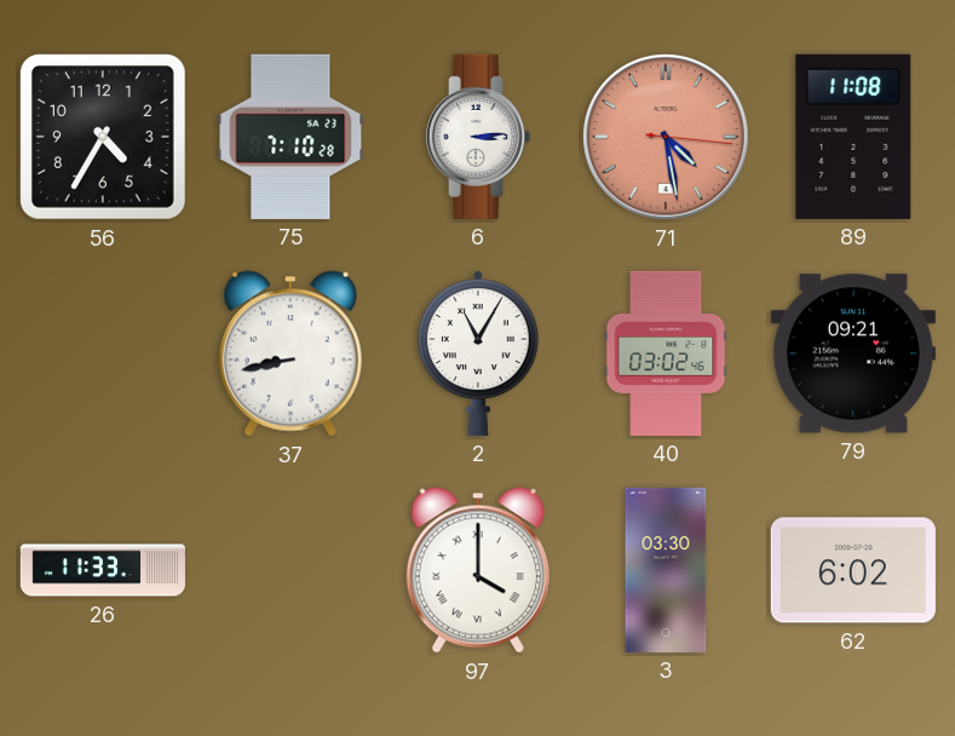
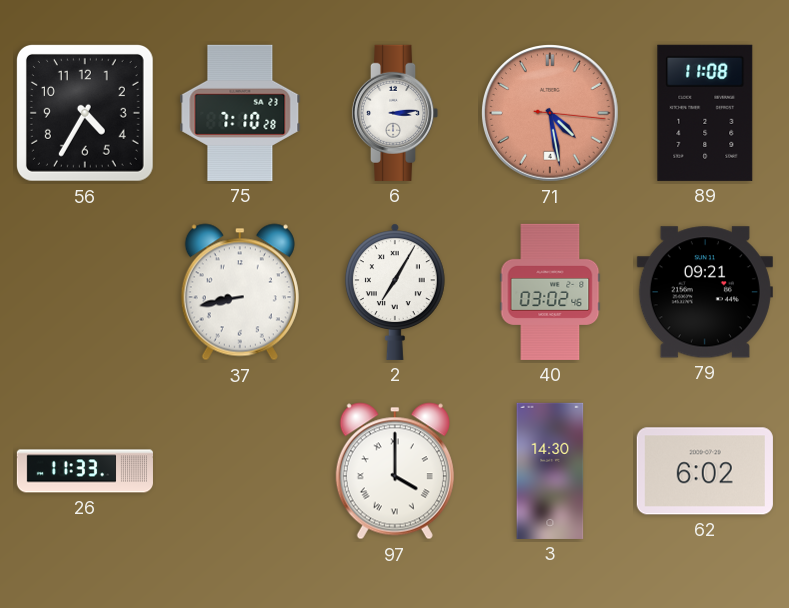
2: 11:05 -> 7:05 (395, 292)
3: 03:30 -> 14:30 (550, 471)
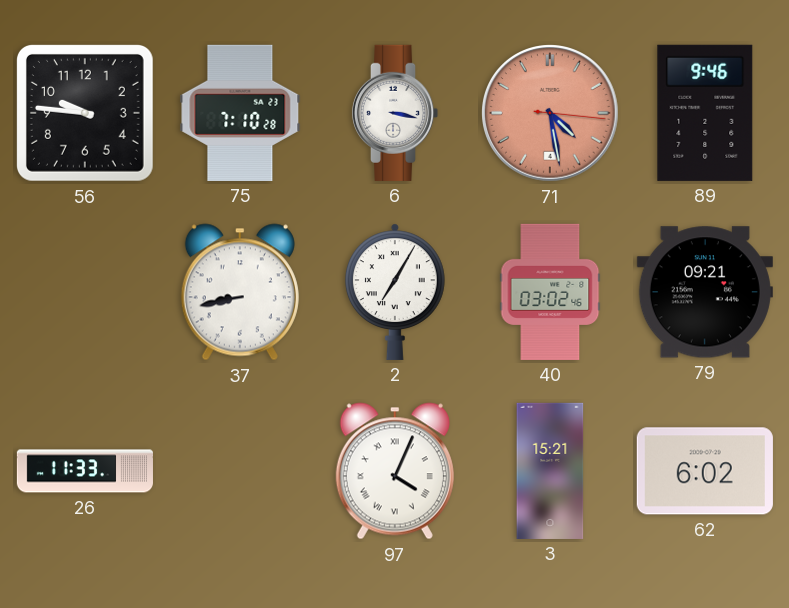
56: 4:35 -> 9:46 (85, 113)
6: 3:14 -> 3:17 (395, 113)
89: 11:08 -> 9:46 (705, 113)
97: 4:00 -> 4:04 (395, 471)
3: 14:30 -> 15:21 (550, 471)
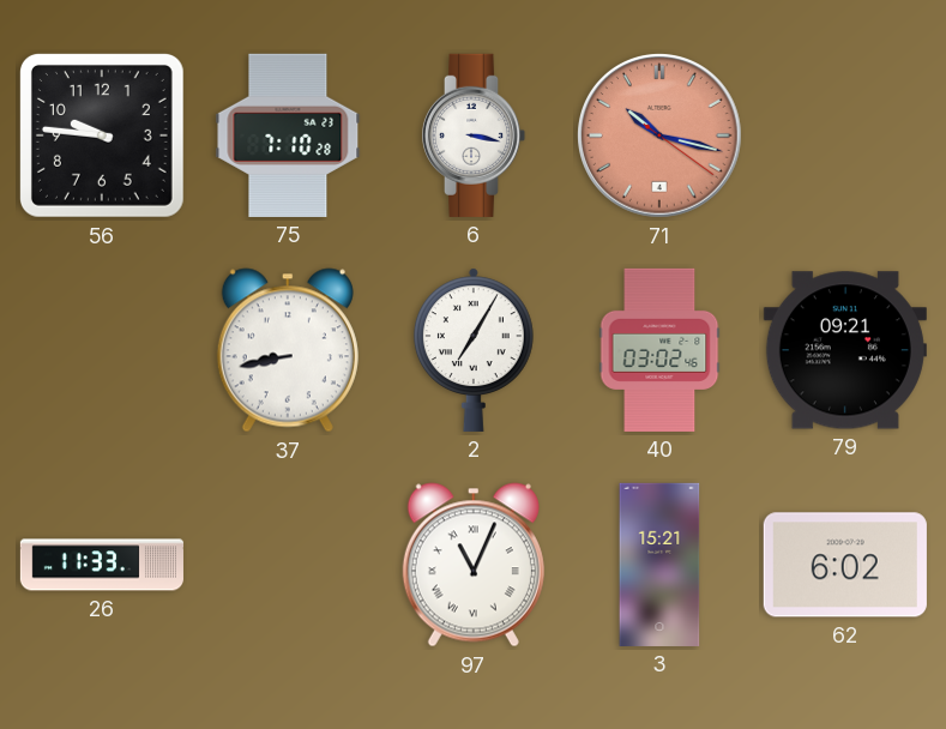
71: 4:28 -> 10:17 (661, 137)
89: 9:46 -> none (705, 113)
97: 4:04 -> 11:04 (474, 565)
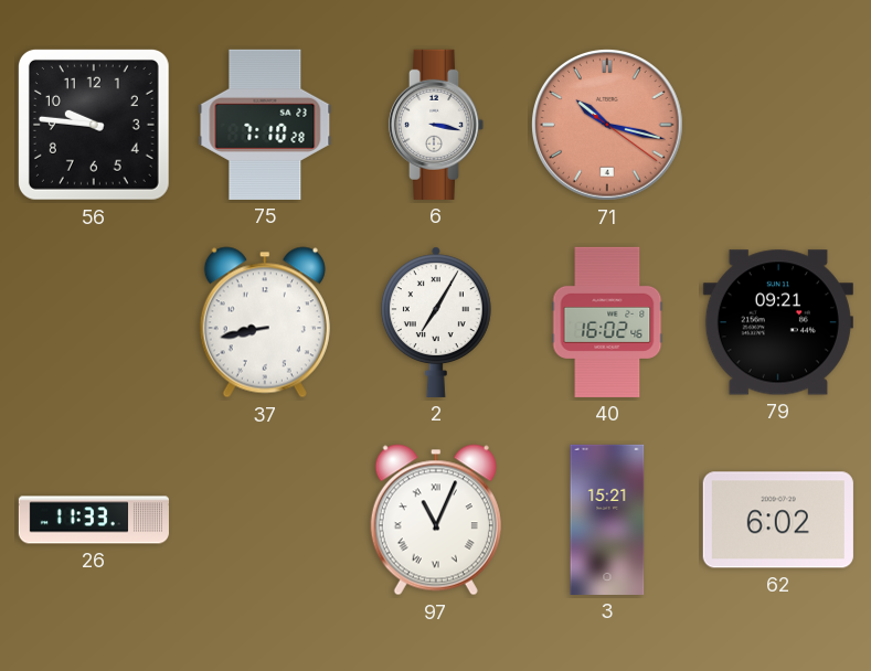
40: 03:02 -> 16:02 (607, 322)
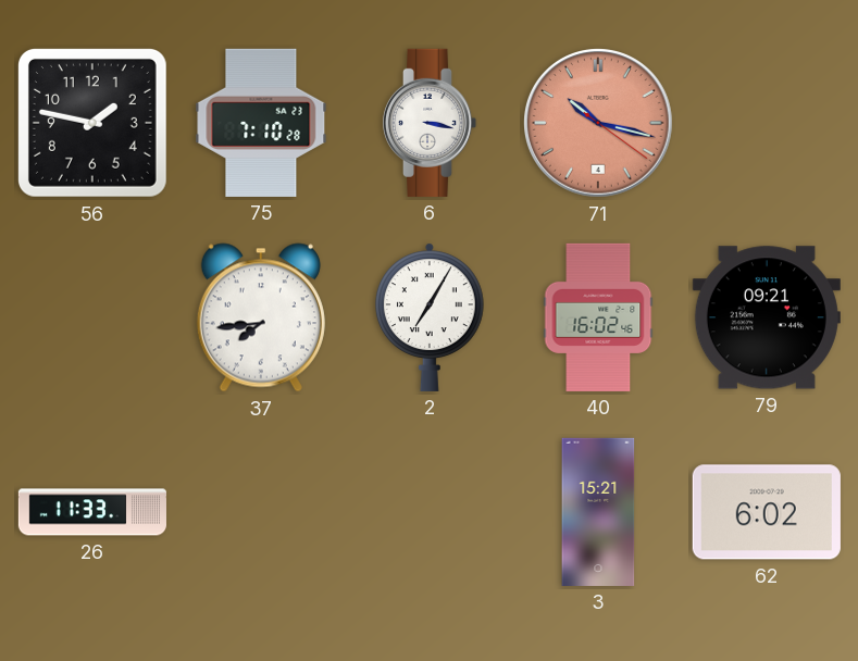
56: 9:46 -> 1:47 (92, 123)
37: 8:43 -> 7:44 (261, 317)
97: 11:04 -> none (436, 520)
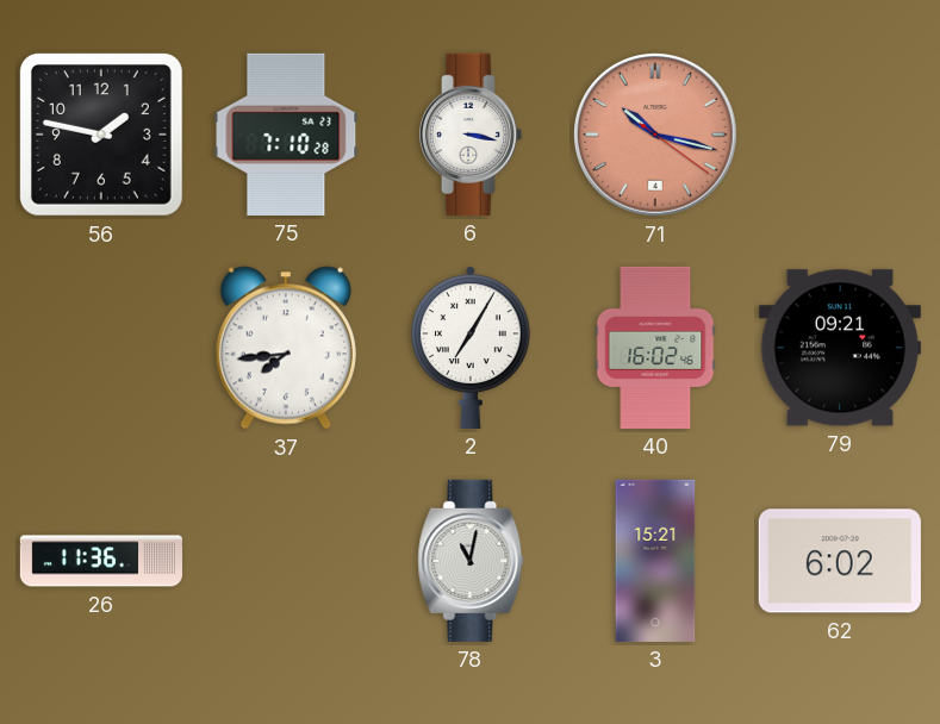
26: 11:33 -> 11:36 (101, 561)
78: none -> 11:02 (471, 561)
